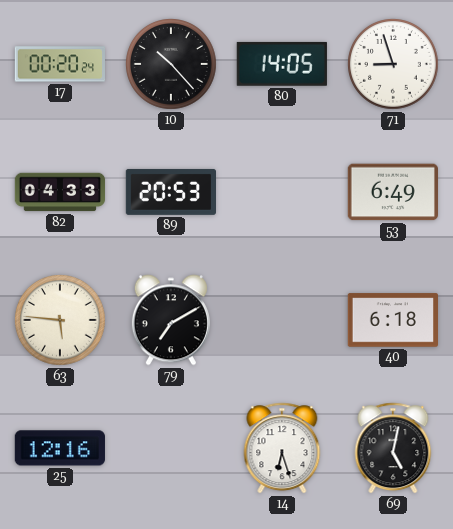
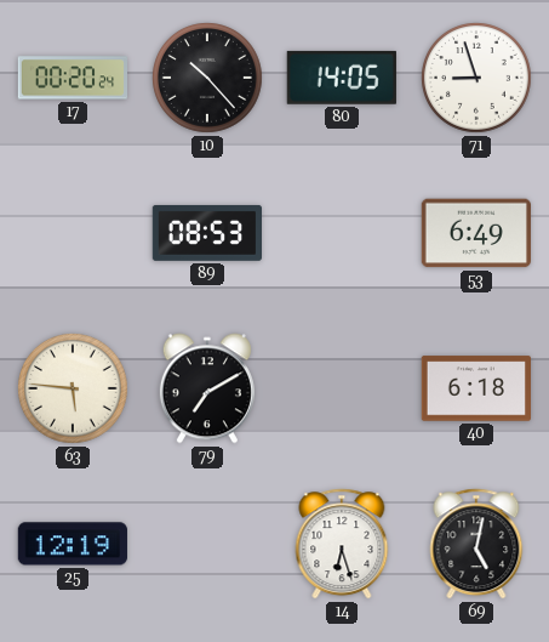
82: 04:33 -> none (60, 192)
89: 20:53 -> 08:53 (206, 233)
25: 12:16 -> 12:19 (73, 544)
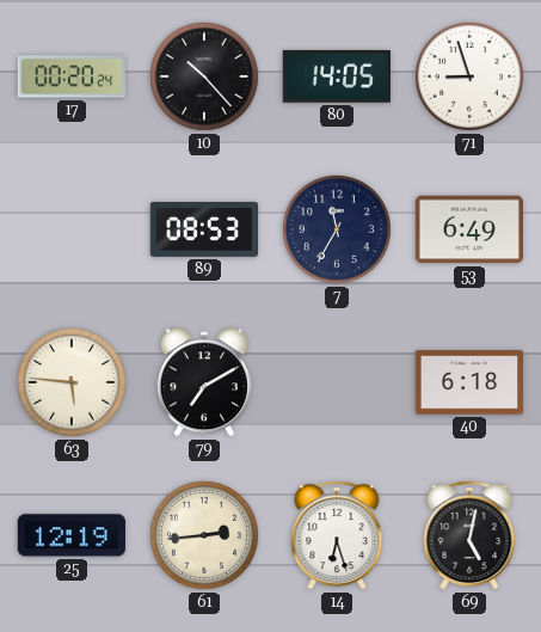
7: none -> 11:35 (338, 231)
61: none -> 2:44 (205, 536)
